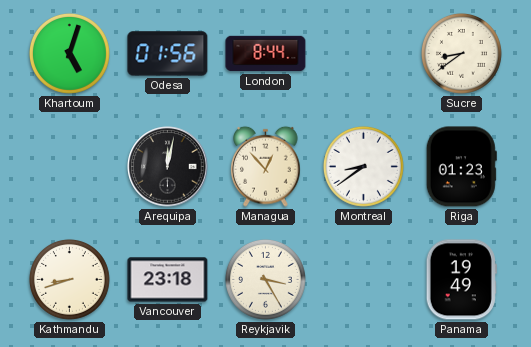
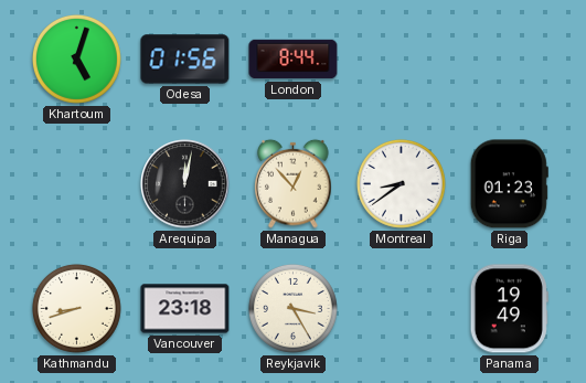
Sucre: 8:39 -> none (461, 53)
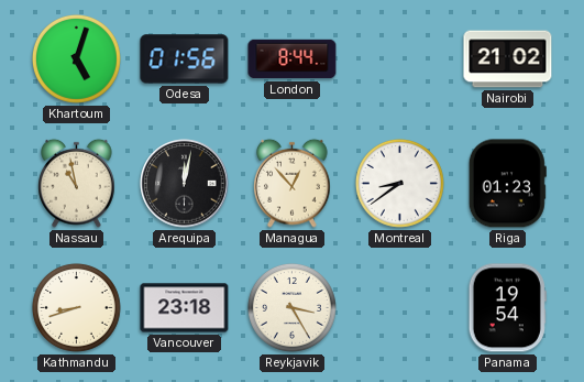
Nairobi: none -> 21:02 (508, 59)
Nassau: none -> 10:58 (77, 183)
Panama: 19:49 -> 19:54 (507, 308)
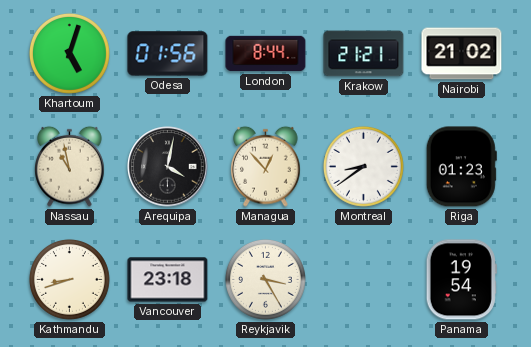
Krakow: none -> 21:21 (364, 54)
Arequipa: 12:02 -> 4:02 (168, 167)
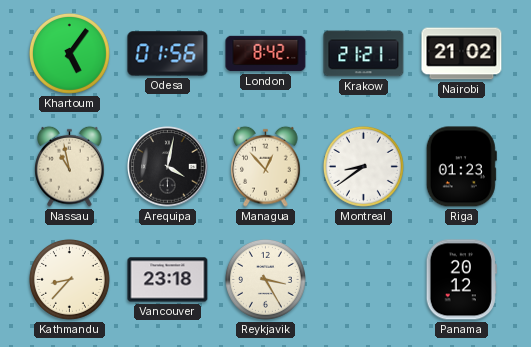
Khartoum: 5:03 -> 5:06 (69, 53)
London: 8:44 -> 8:42 (266, 54)
Kathmandu: 8:42 -> 8:37 (69, 279)
Panama: 19:54 -> 20:12 (461, 280)
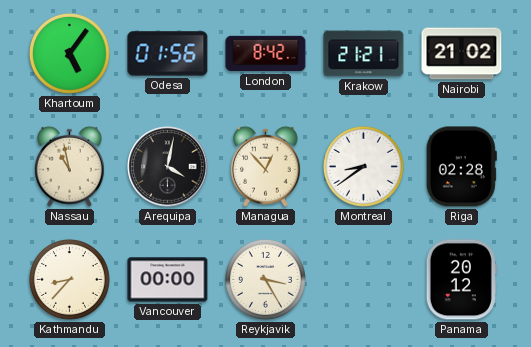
Riga: 01:23 -> 02:28 (461, 167)
Vancouver: 23:18 -> 00:00 (168, 280)
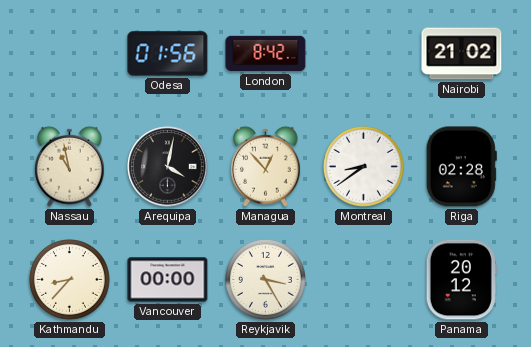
Khartoum: 5:06 -> none (69, 53)
Krakow: 21:21 -> none (364, 54)
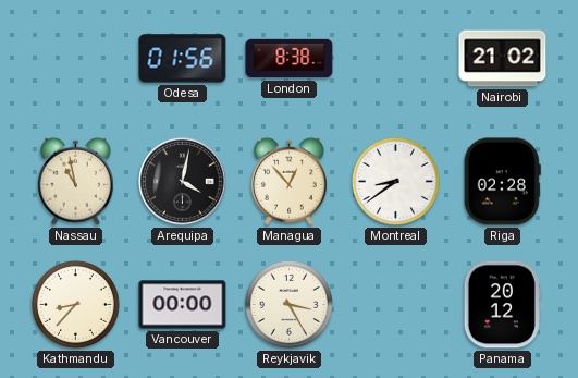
London: 8:42 -> 8:38 (290, 59)
